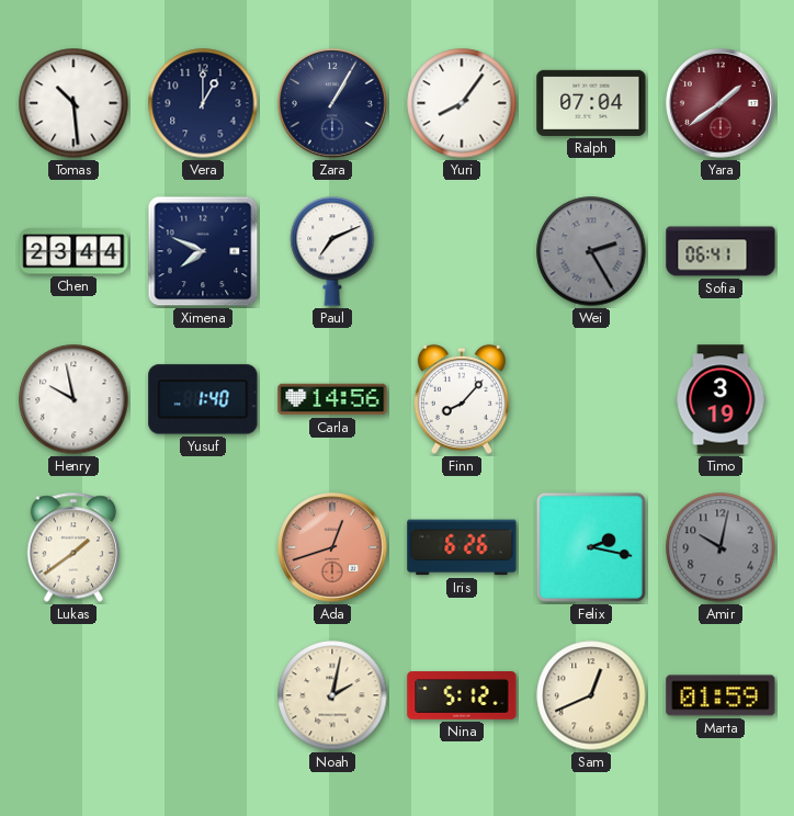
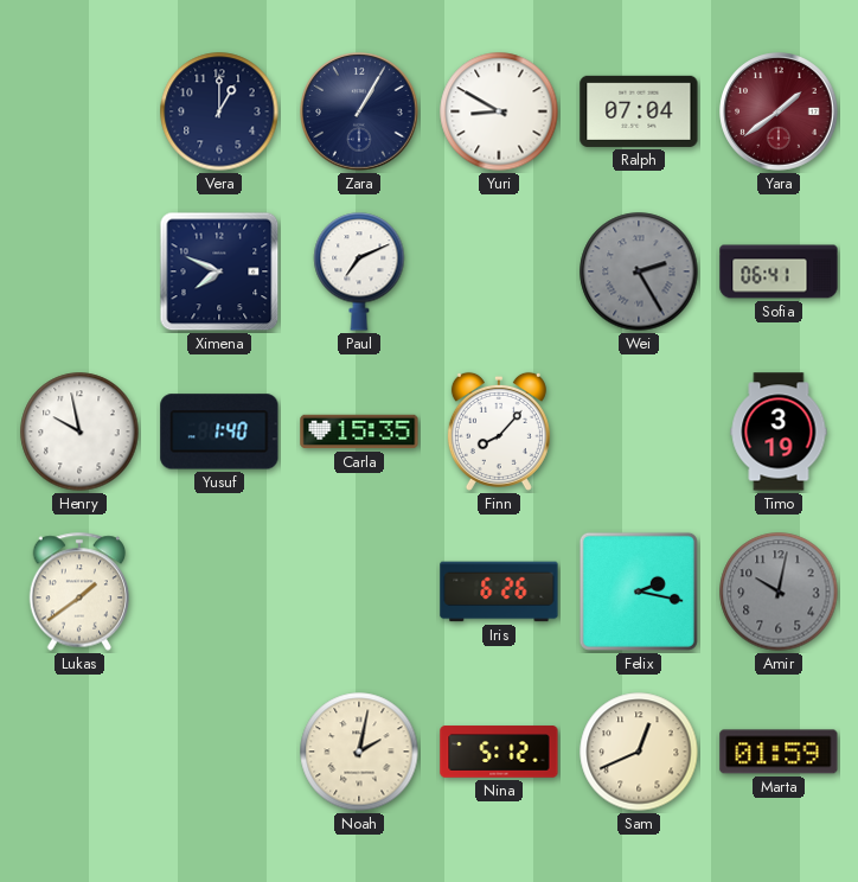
Tomas: 10:29 -> none (73, 103)
Yuri: 8:06 -> 8:50 (499, 111)
Chen: 23:44 -> none (73, 251)
Carla: 14:56 -> 15:35 (359, 432)
Ada: 12:42 -> none (332, 547)
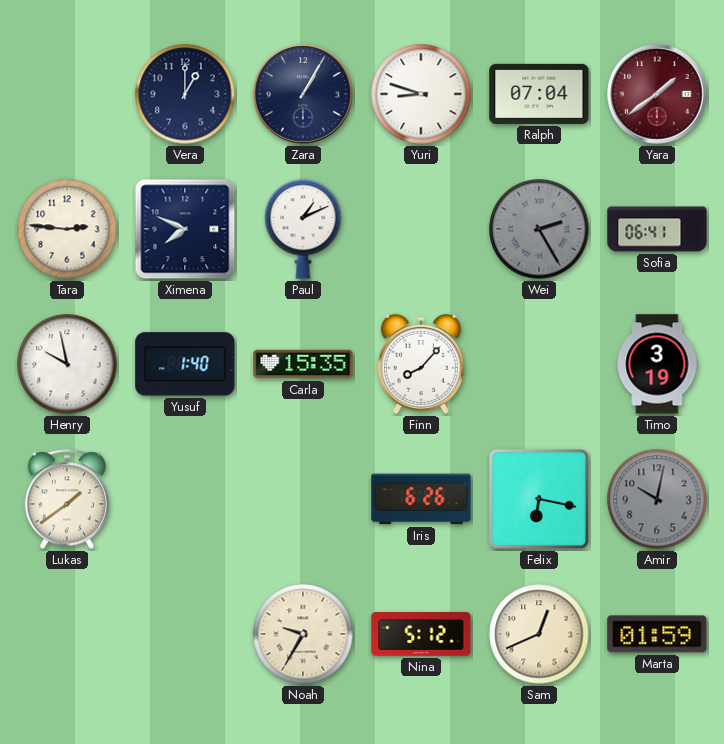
Yuri: 8:50 -> 8:48 (421, 94)
Tara: none -> 2:46 (67, 229)
Paul: 7:11 -> 1:11 (303, 229)
Felix: 2:17 -> 6:17 (539, 499)
Noah: 2:02 -> 9:35 (303, 634)
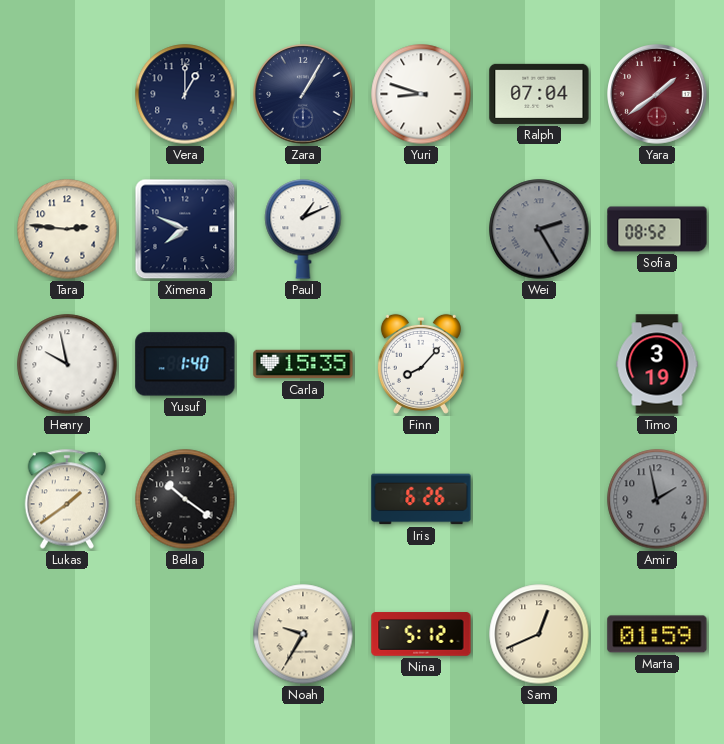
Sofia: 06:41 -> 08:52 (657, 229)
Bella: none -> 10:21 (185, 499)
Felix: 6:17 -> none (539, 499)
Amir: 10:02 -> 1:58 (657, 499)
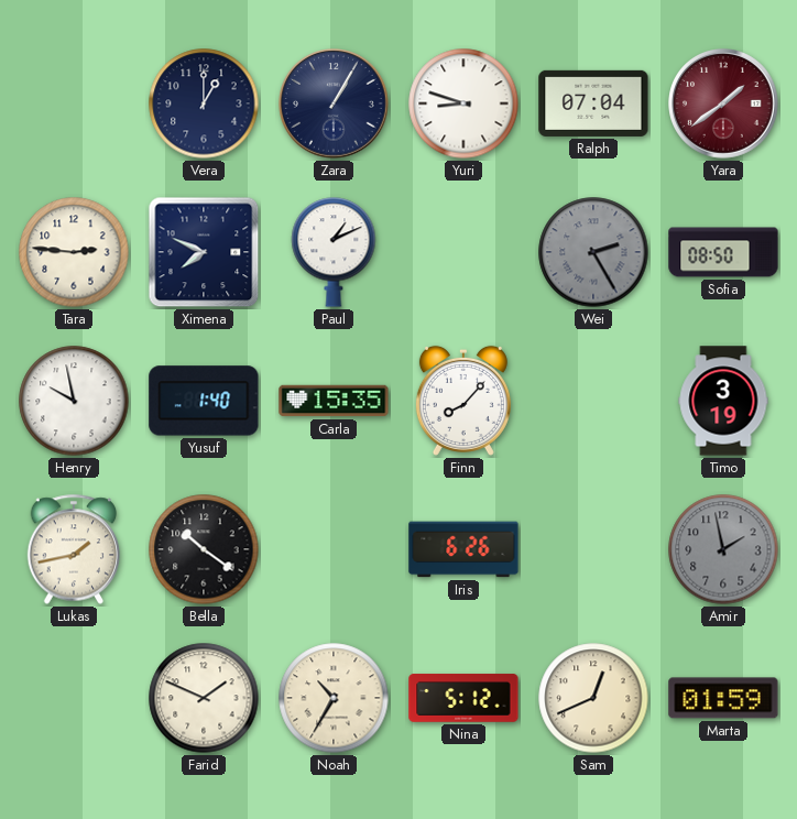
Sofia: 08:52 -> 08:50 (723, 252)
Lukas: 1:39 -> 1:43 (74, 549)
Farid: none -> 1:49 (204, 698)
Noah: 9:35 -> 10:35 (334, 698)
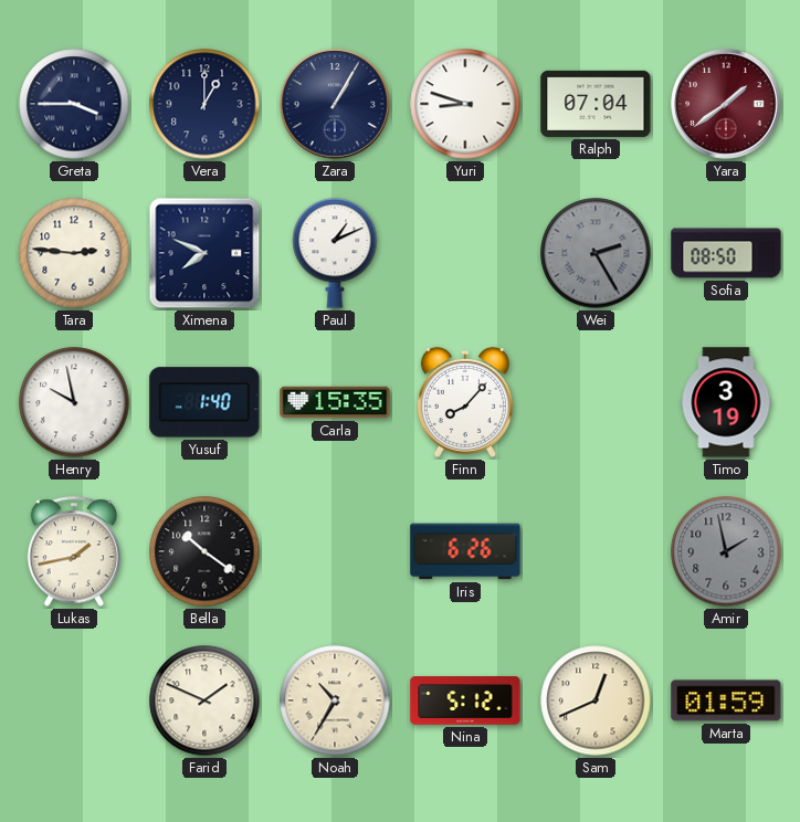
Greta: none -> 3:45 (74, 104)
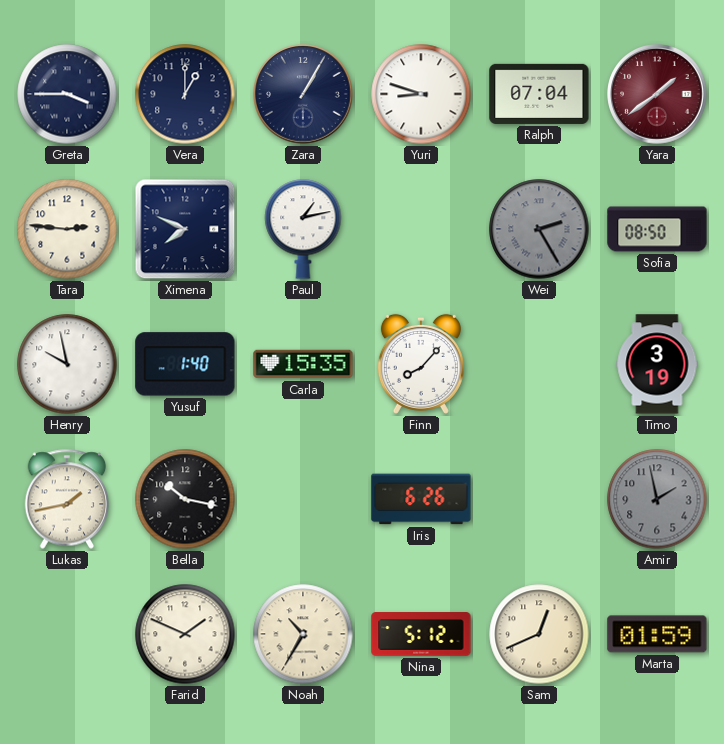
Paul: 1:11 -> 1:13 (303, 229)
Bella: 10:21 -> 10:17 (185, 499)
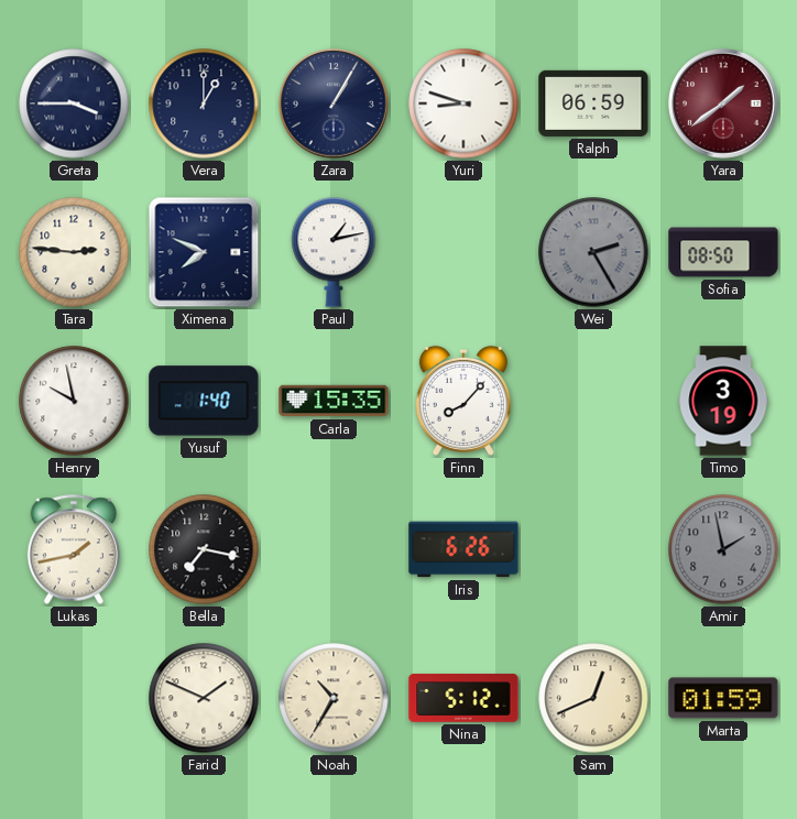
Ralph: 07:04 -> 06:59 (593, 103)
Bella: 10:17 -> 7:17 (204, 549)
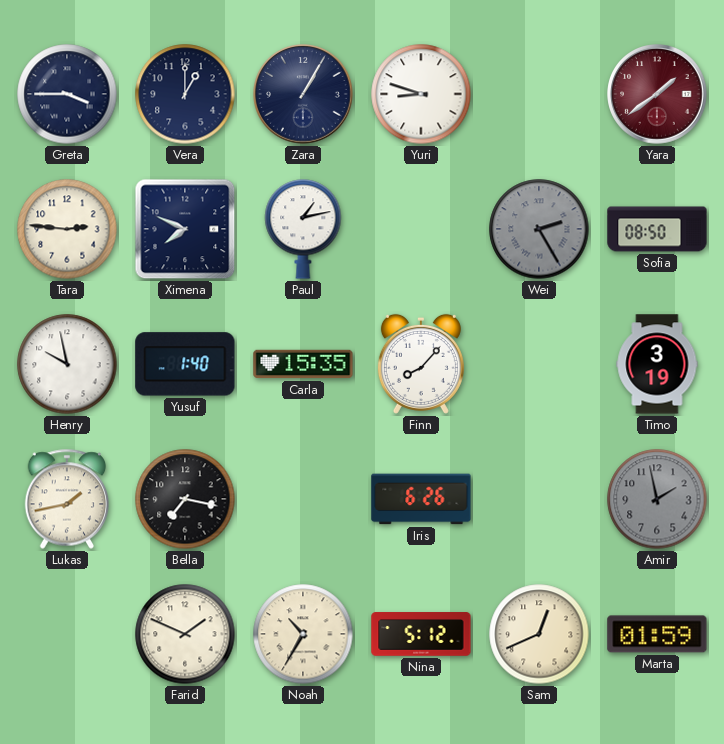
Ralph: 06:59 -> none (593, 103)
